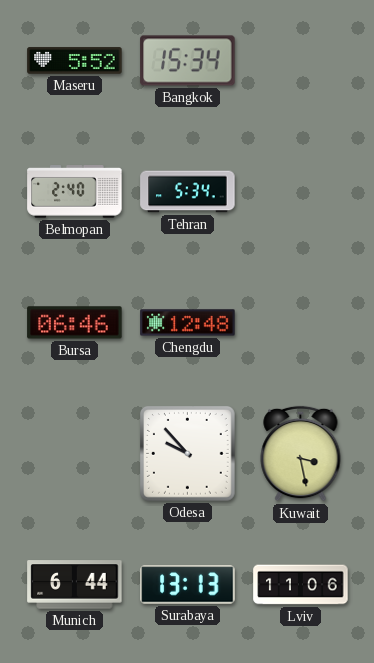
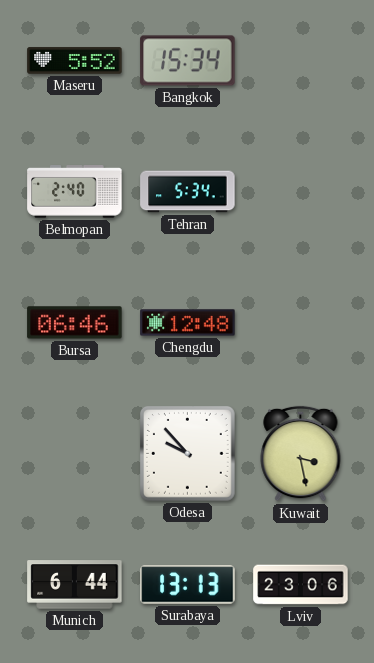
Lviv: 11:06 -> 23:06 (301, 585)
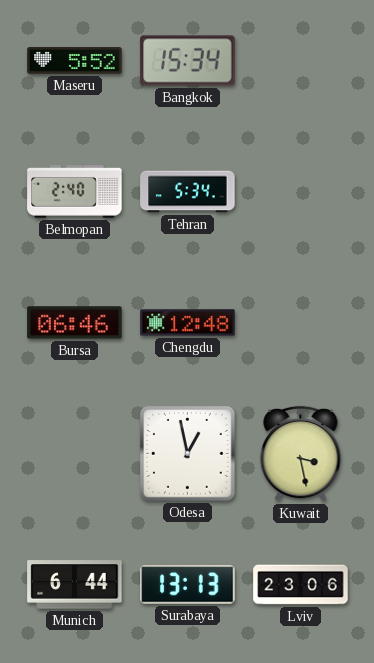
Odesa: 9:53 -> 12:58 (187, 453)
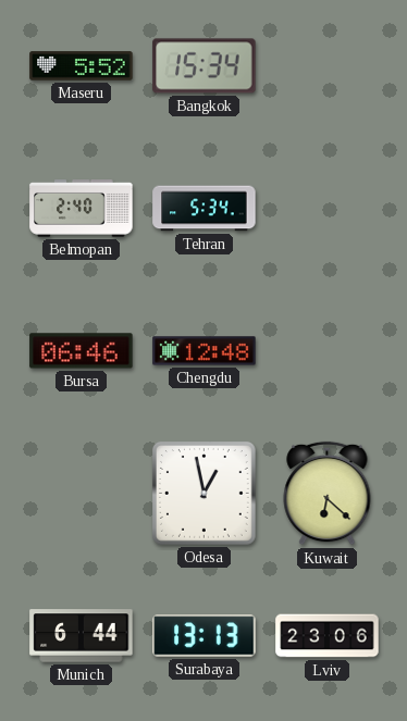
Kuwait: 3:28 -> 6:22 (328, 494)
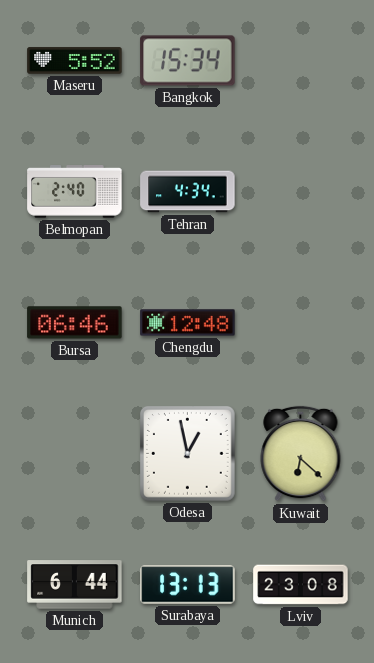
Tehran: 5:34 -> 4:34 (188, 192)
Lviv: 23:06 -> 23:08 (301, 585)
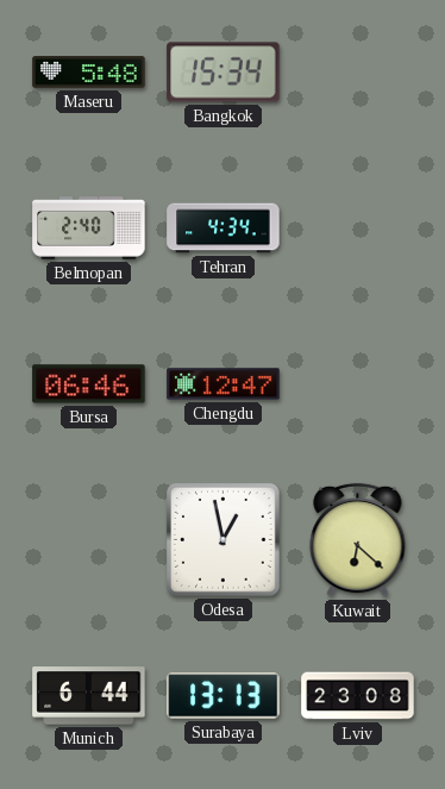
Maseru: 5:52 -> 5:48 (89, 73)
Chengdu: 12:48 -> 12:47 (224, 384)
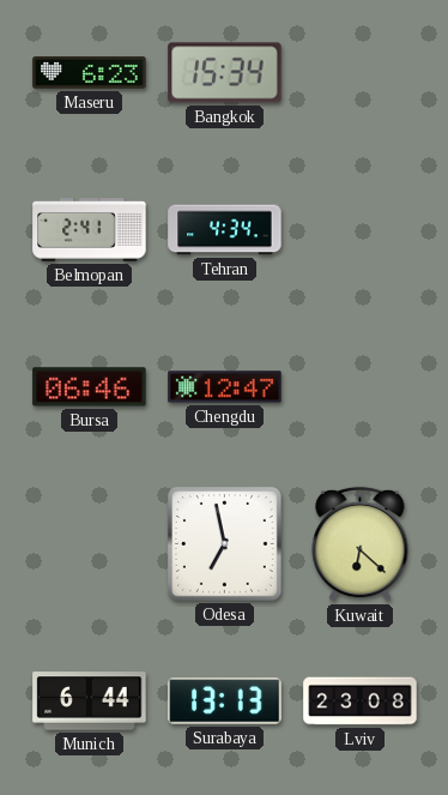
Maseru: 5:48 -> 6:23 (90, 73)
Belmopan: 2:40 -> 2:41 (90, 230)
Odesa: 12:58 -> 6:58 (224, 543)
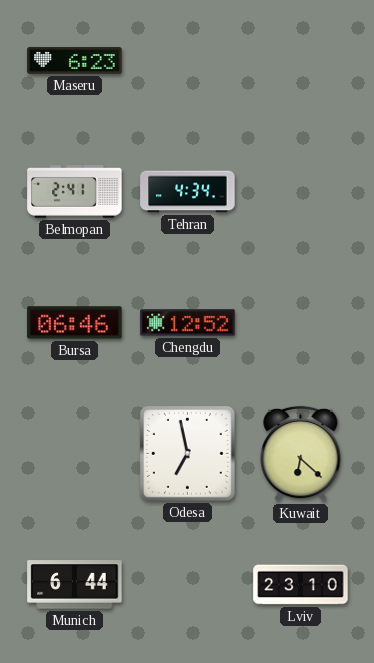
Bangkok: 15:34 -> none (225, 73)
Chengdu: 12:47 -> 12:52 (188, 323)
Surabaya: 13:13 -> none (225, 701)
Lviv: 23:08 -> 23:10 (301, 585)
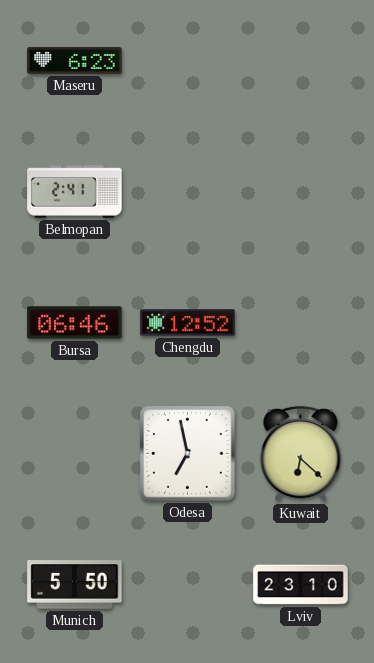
Tehran: 4:34 -> none (188, 192)
Munich: 6:44 -> 5:50 (75, 585)
